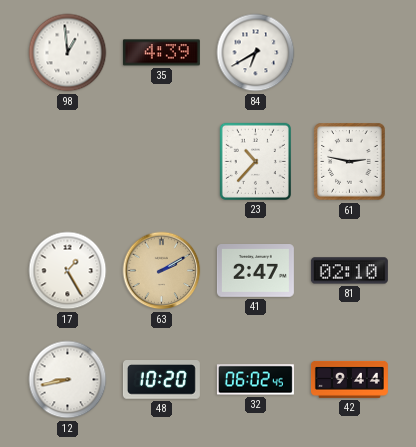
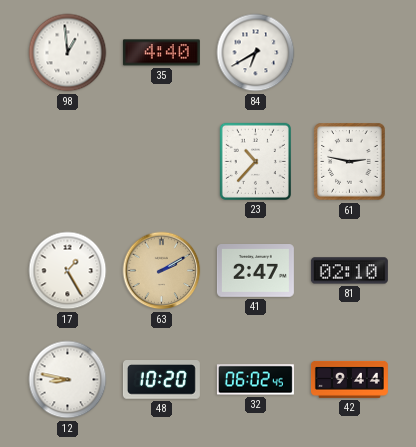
35: 4:39 -> 4:40 (161, 53)
12: 8:43 -> 8:47 (68, 380)
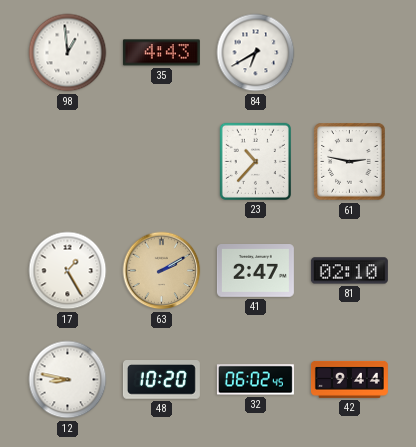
35: 4:40 -> 4:43 (161, 53)
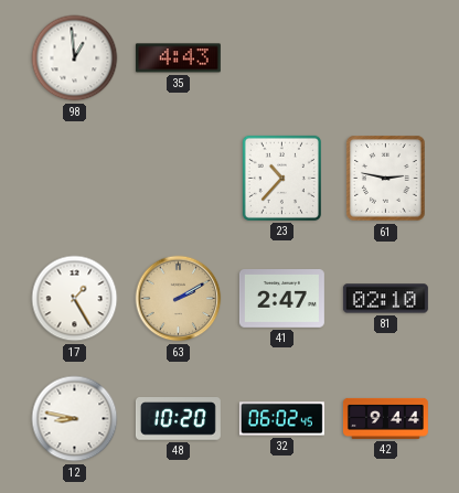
84: 6:40 -> none (256, 53)
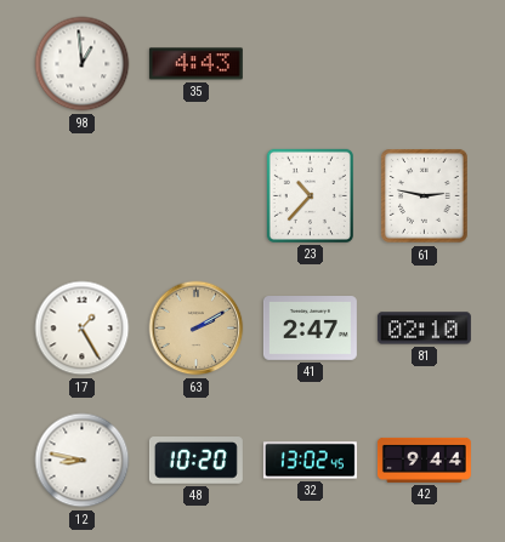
32: 06:02 -> 13:02 (310, 461)
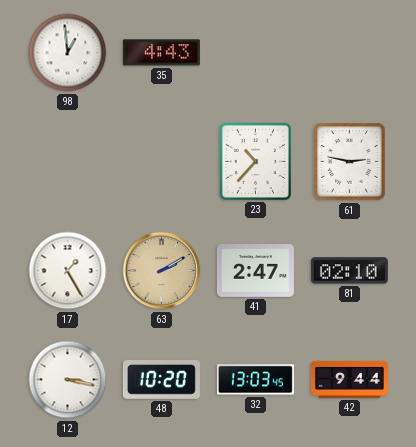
12: 8:47 -> 3:17 (68, 380)
32: 13:02 -> 13:03 (255, 380)
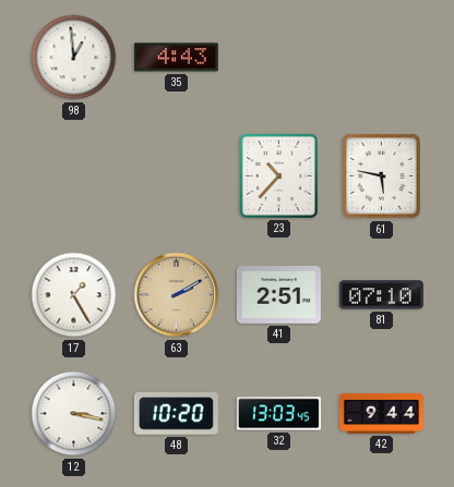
61: 2:47 -> 5:47 (382, 176)
41: 2:47 -> 2:51 (278, 295)
81: 02:10 -> 07:10 (381, 295)
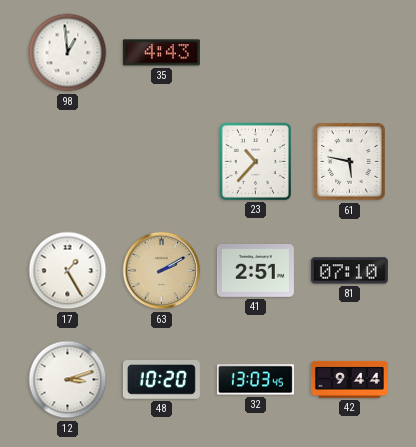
12: 3:17 -> 3:12 (68, 380)
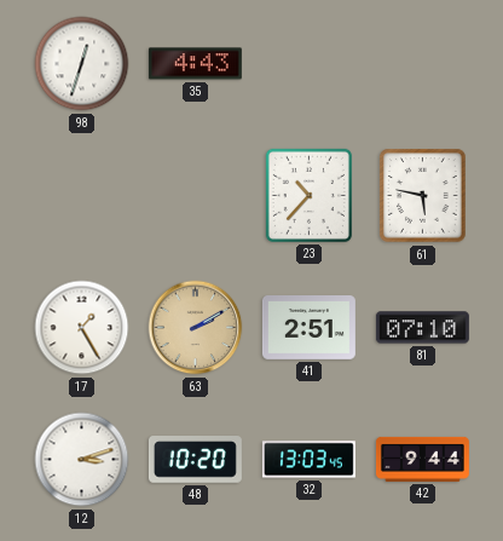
98: 12:59 -> 12:33 (82, 64)
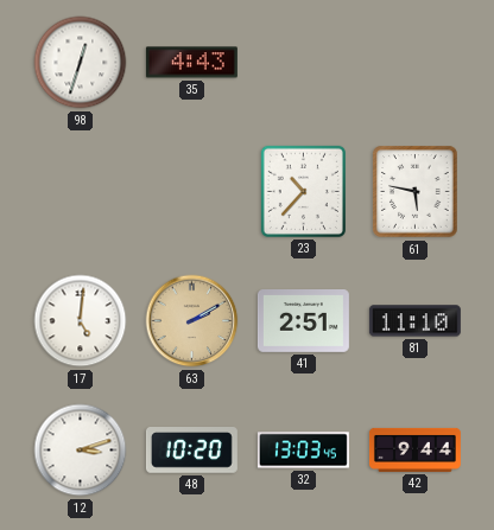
17: 1:25 -> 5:01 (81, 321)
81: 07:10 -> 11:10 (414, 321)
